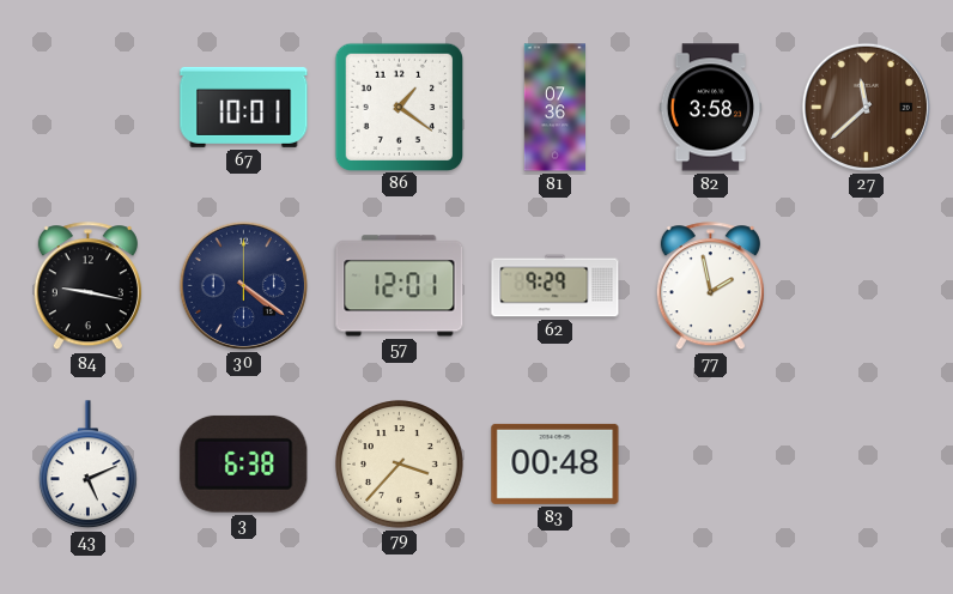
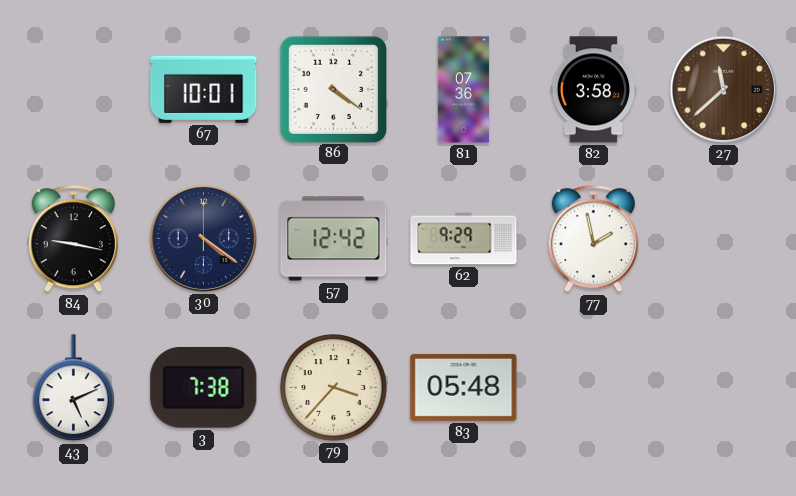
86: 1:21 -> 4:21 (333, 89)
57: 12:01 -> 12:42 (334, 239)
3: 6:38 -> 7:38 (204, 387)
83: 00:48 -> 05:48 (464, 387)
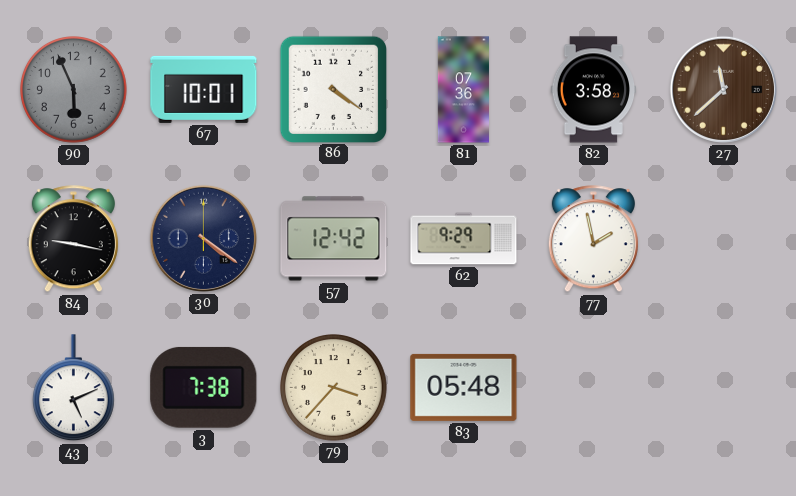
90: none -> 5:56 (74, 90)
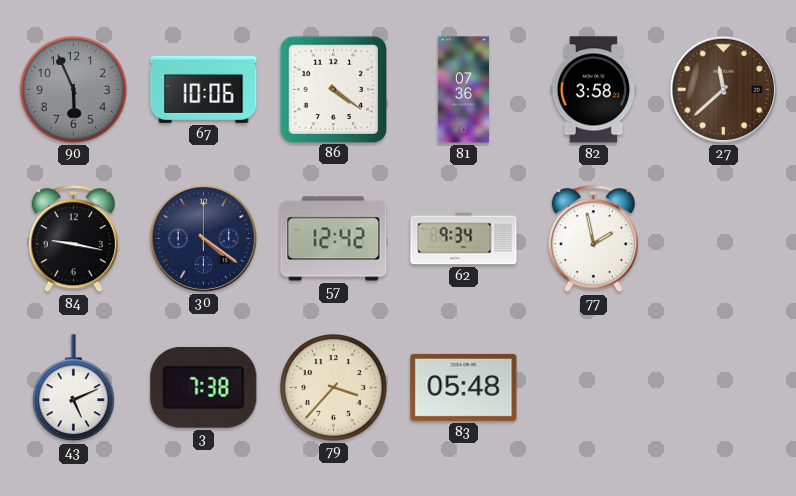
67: 10:01 -> 10:06 (204, 89)
62: 9:29 -> 9:34 (464, 239)
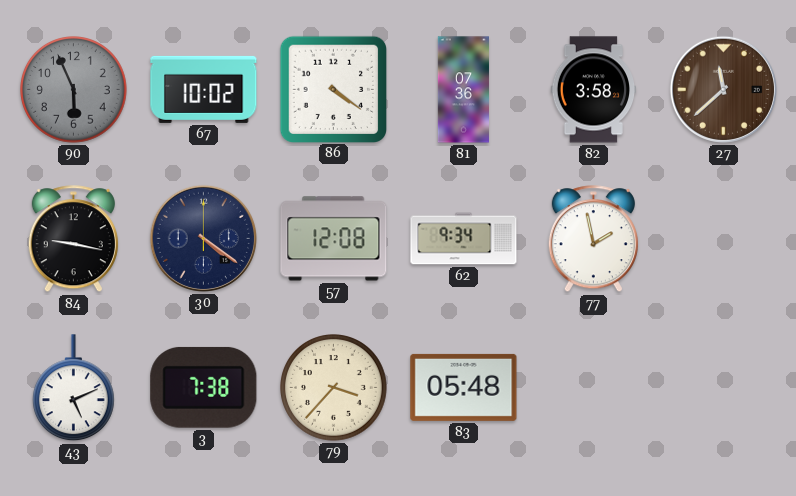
67: 10:06 -> 10:02 (204, 89)
57: 12:42 -> 12:08 (334, 239)
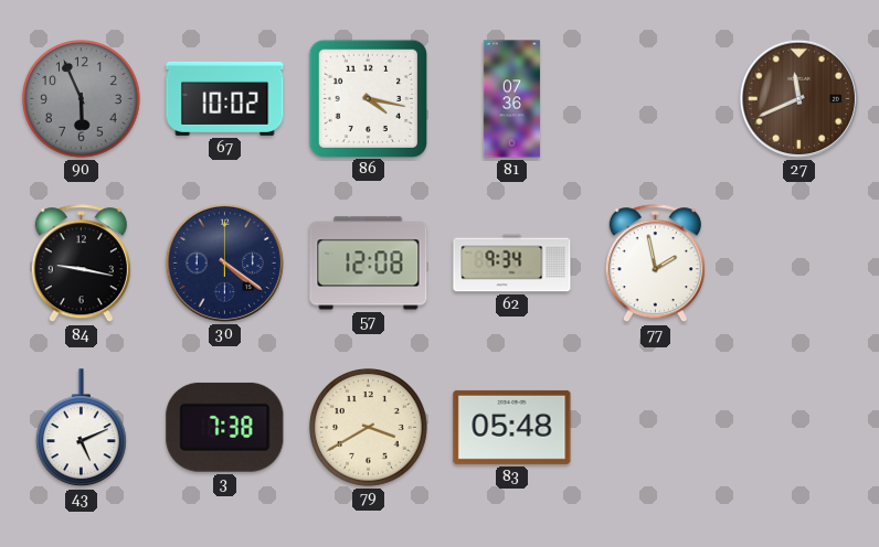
86: 4:21 -> 4:17 (368, 98)
82: 3:58 -> none (594, 90)
27: 11:38 -> 11:41 (798, 98)
79: 3:37 -> 3:40 (369, 428)
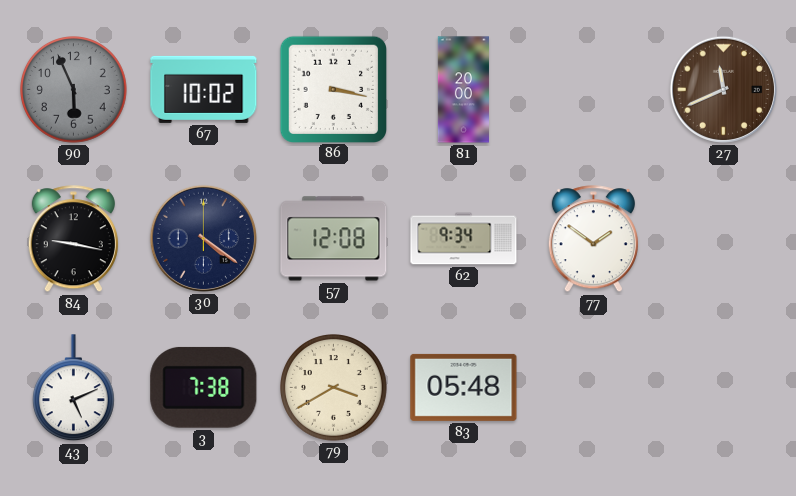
86: 4:17 -> 3:17 (333, 89)
81: 07:36 -> 20:00 (463, 90)
77: 1:58 -> 1:51 (593, 239)
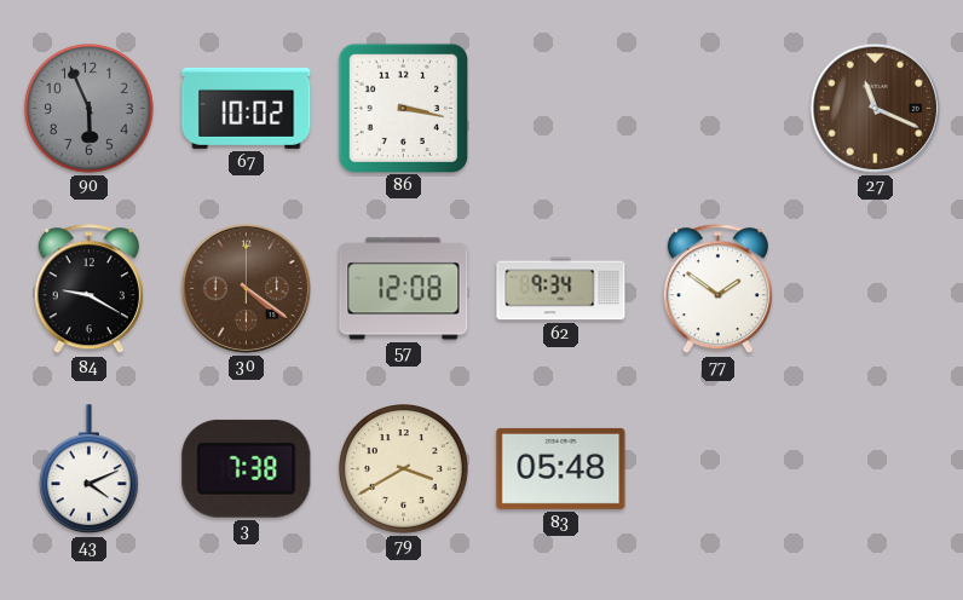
81: 20:00 -> none (463, 90)
27: 11:41 -> 11:19 (875, 108)
84: 9:17 -> 9:20 (88, 289)
30 dial: navy -> brown (246, 288)
43: 5:11 -> 4:11 (88, 469)
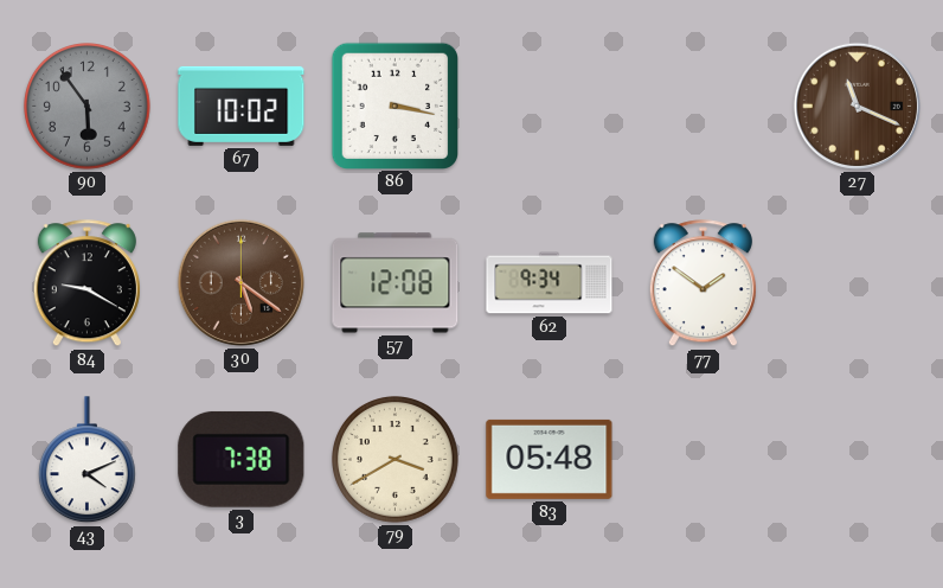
90: 5:56 -> 5:54 (88, 107)
30: 4:21 -> 5:21 (240, 282)
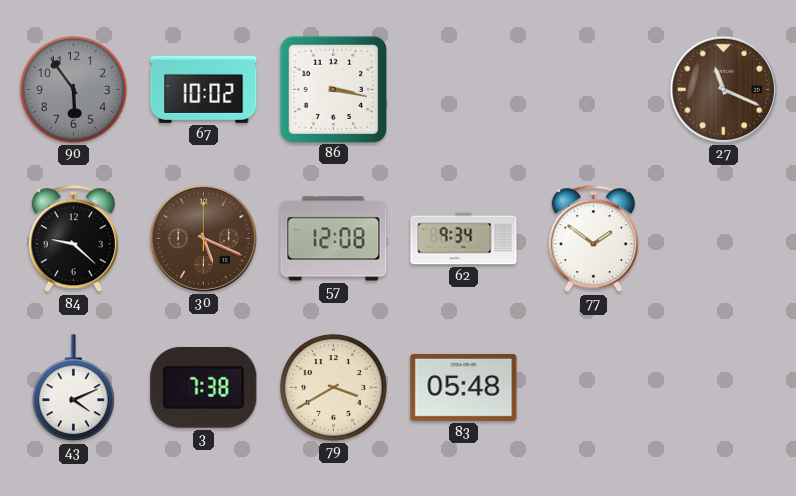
84: 9:20 -> 9:22 (73, 239)
30: 5:21 -> 5:19 (203, 238)
